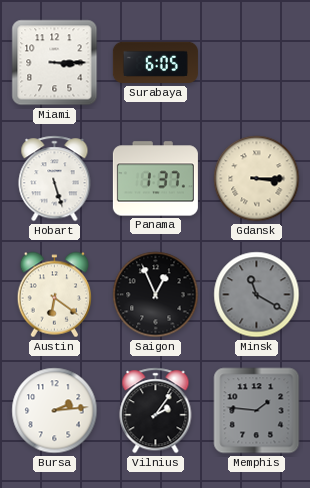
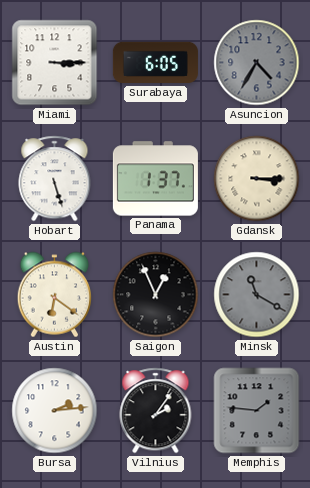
Asuncion: none -> 4:35 (257, 63)
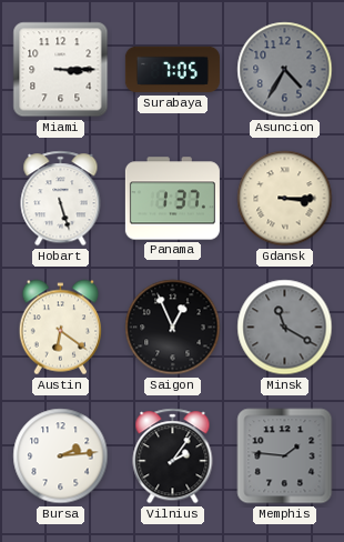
Surabaya: 6:05 -> 7:05 (172, 70)
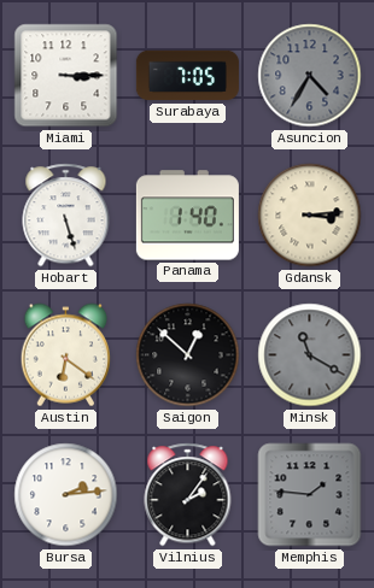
Panama: 1:37 -> 1:40 (187, 216)
Gdansk: 3:15 -> 3:14 (310, 216)
Saigon: 12:56 -> 12:52 (188, 355)
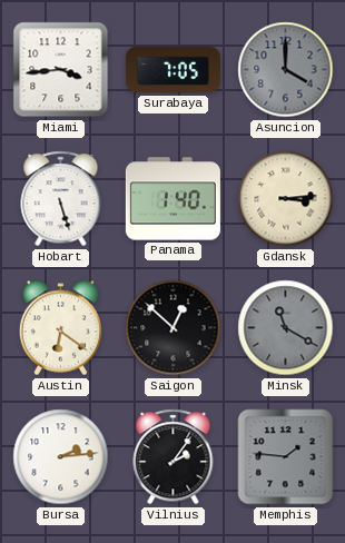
Miami: 3:15 -> 3:44 (61, 70)
Asuncion: 4:35 -> 4:00 (286, 70)
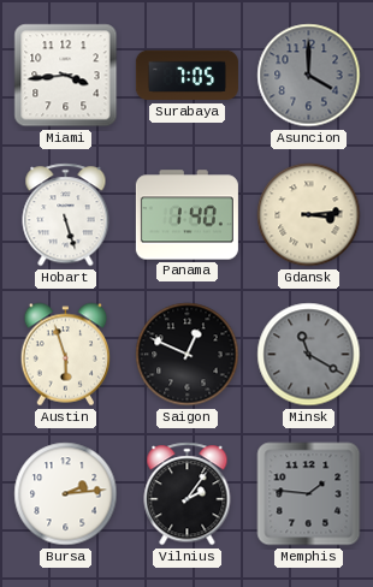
Austin: 6:21 -> 5:57 (66, 355)
Saigon: 12:52 -> 12:49 (188, 355)
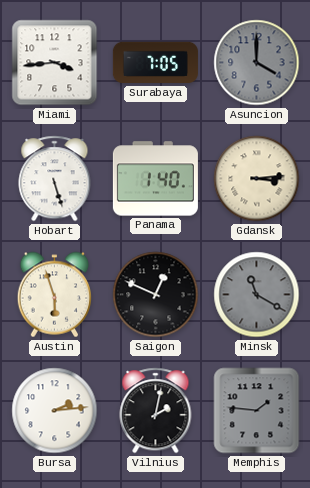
Vilnius: 2:06 -> 2:02 (156, 411)
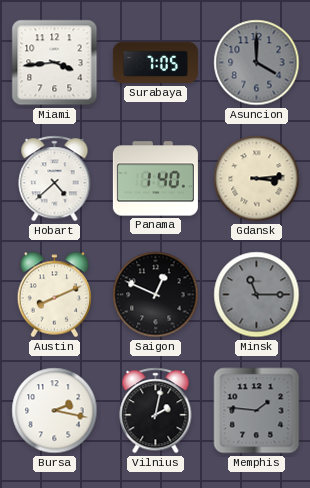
Hobart: 5:27 -> 4:38 (55, 179)
Austin: 5:57 -> 8:11 (55, 295)
Minsk: 11:20 -> 11:15 (257, 295)
Bursa: 2:14 -> 2:17 (55, 411)
